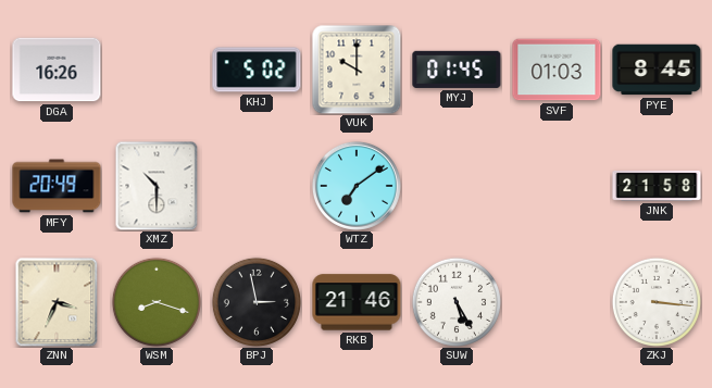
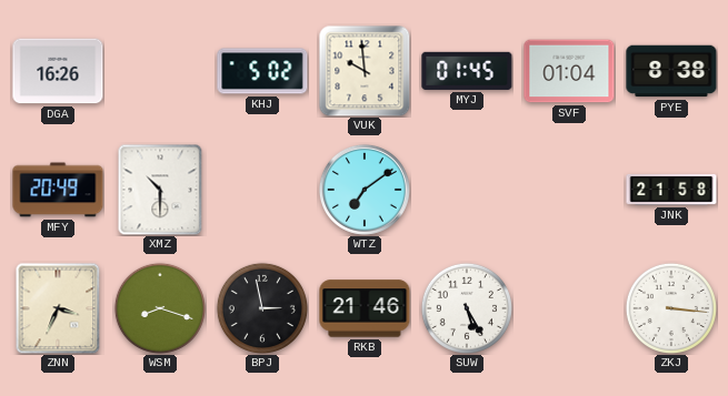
VUK: 10:00 -> 9:59 (365, 71)
SVF: 01:03 -> 01:04 (569, 71)
PYE: 8:45 -> 8:38 (671, 71)
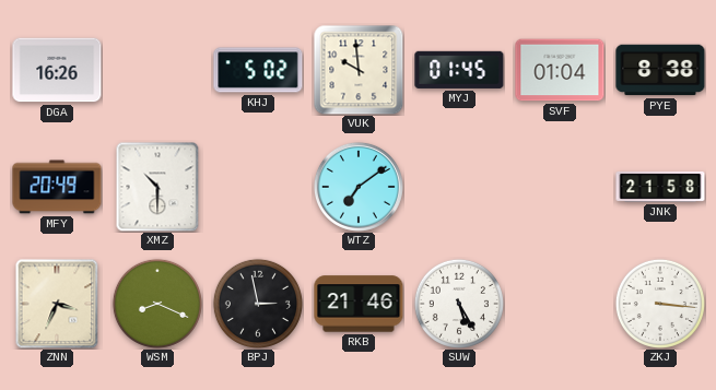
WSM: 8:18 -> 8:19 (157, 304)
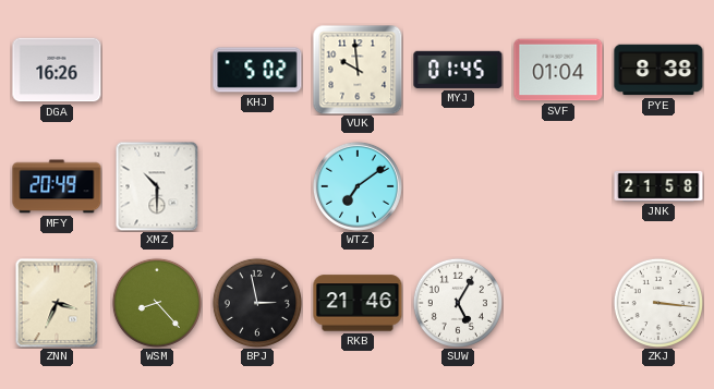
WSM: 8:19 -> 8:23 (157, 303)
SUW: 5:25 -> 5:05 (458, 303)
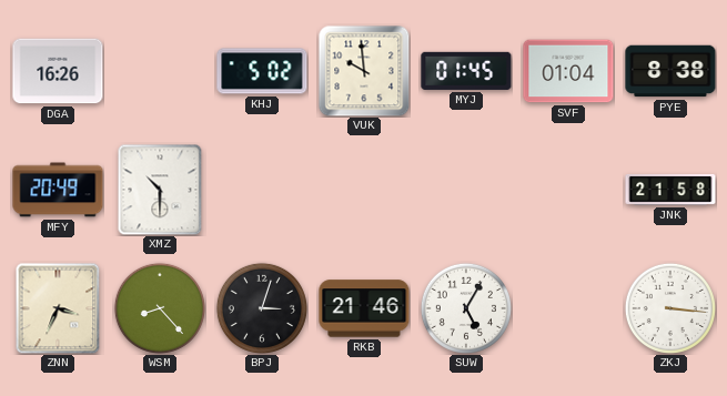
WTZ: 7:09 -> none (358, 186)
BPJ: 2:58 -> 3:03 (262, 308)
